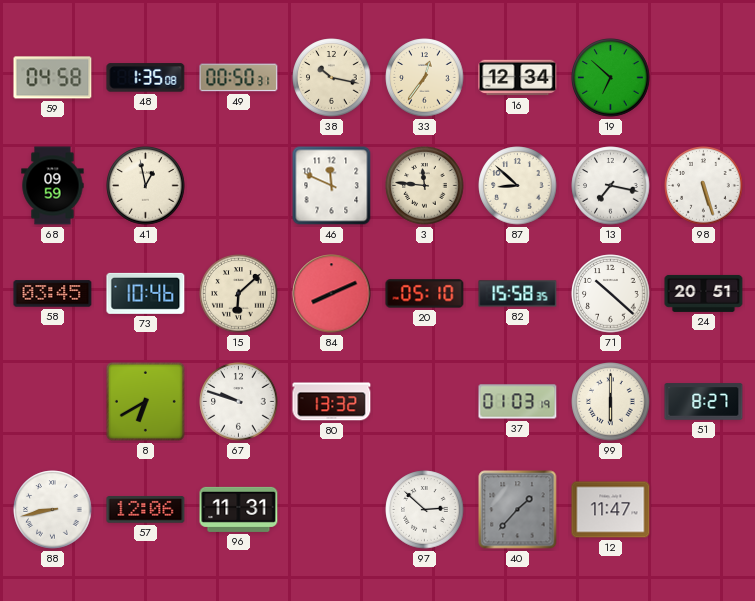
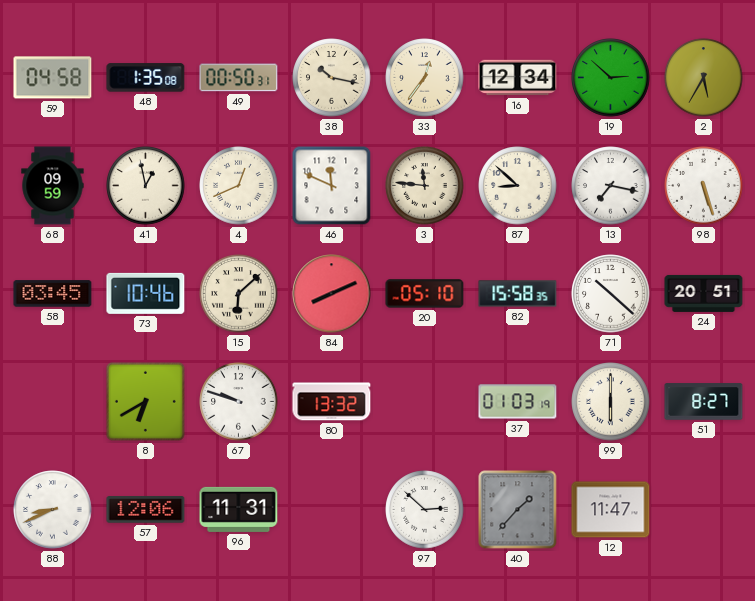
19: 6:52 -> 2:52 (611, 78)
2: none -> 5:35 (704, 78)
4: none -> 12:41 (239, 186)
88: 8:43 -> 8:41 (53, 510)
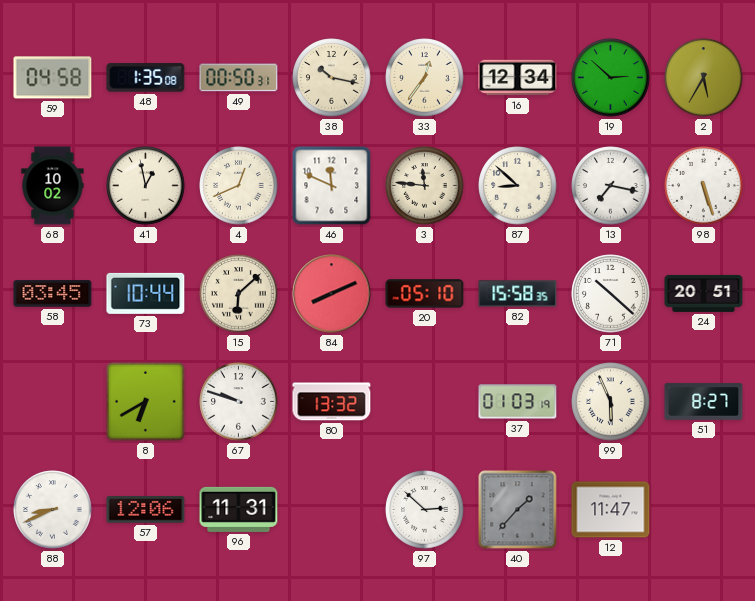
68: 09:59 -> 10:02 (53, 186)
73: 10:46 -> 10:44 (146, 293)
99: 6:00 -> 5:56 (611, 402)
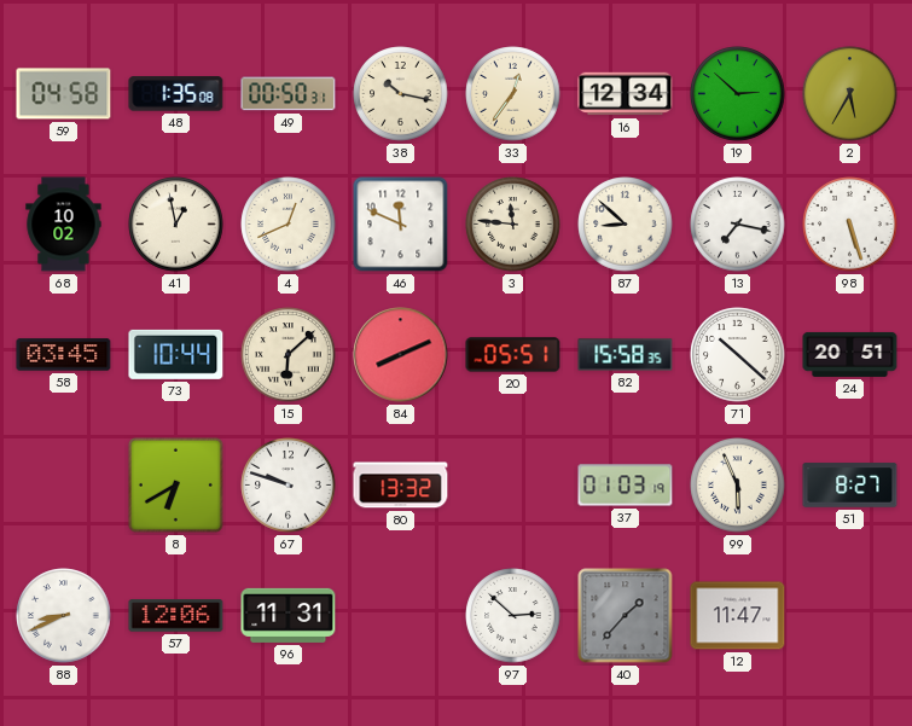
20: 05:10 -> 05:51 (513, 355)
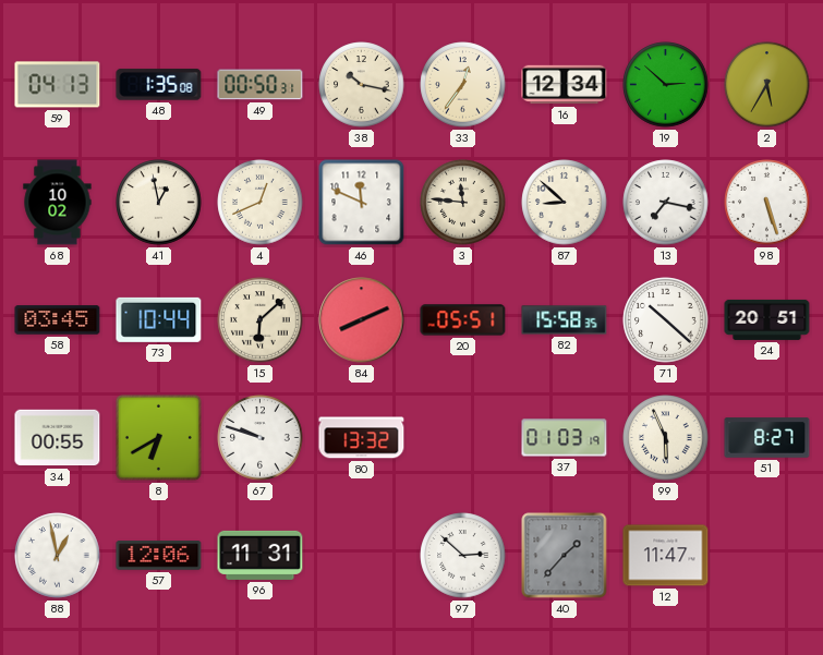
59: 04:58 -> 04:13 (58, 85)
34: none -> 00:55 (58, 438)
88: 8:41 -> 12:58 (58, 556)
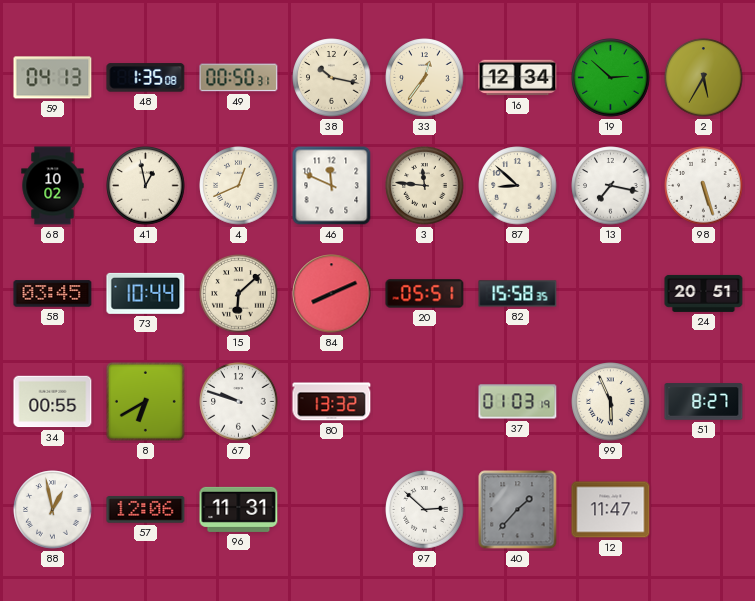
71: 10:22 -> none (666, 320)
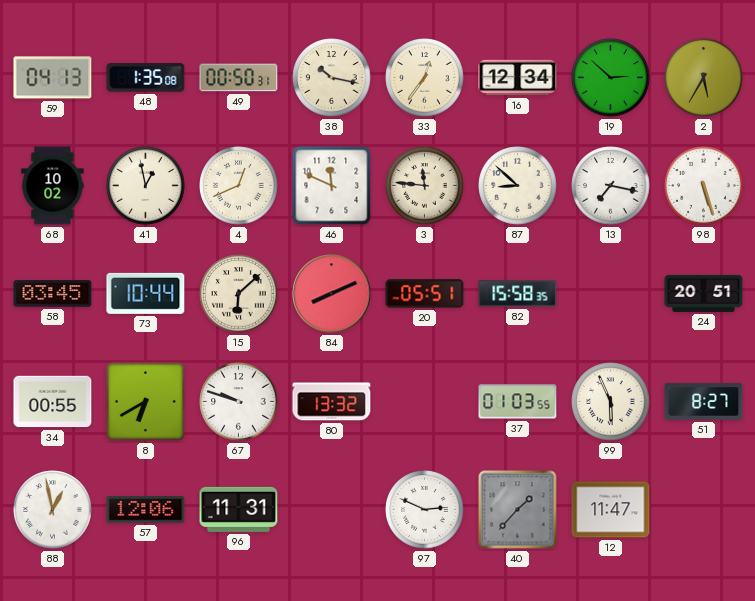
37: 01:03:19 -> 01:03:55 (518, 402)
97: 2:52 -> 2:49 (425, 510)
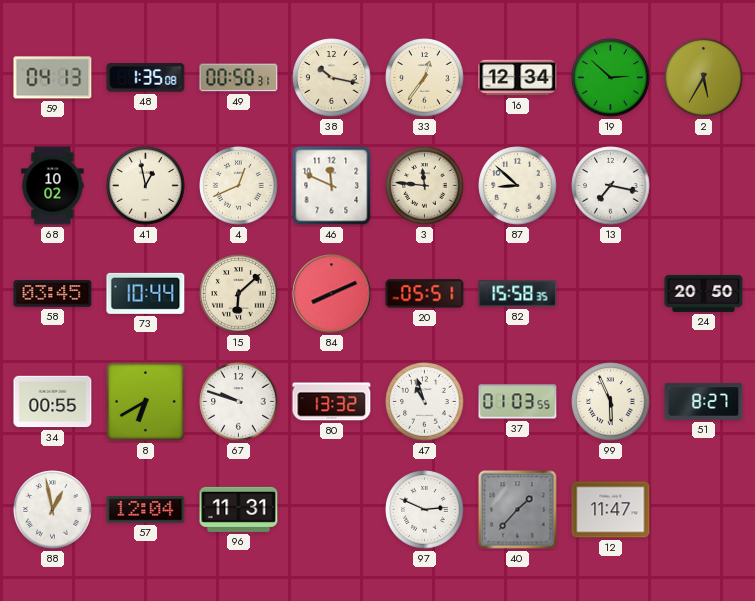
98: 5:27 -> none (704, 186)
24: 20:51 -> 20:50 (704, 293)
47: none -> 10:57 (425, 402)
57: 12:06 -> 12:04 (146, 510)
